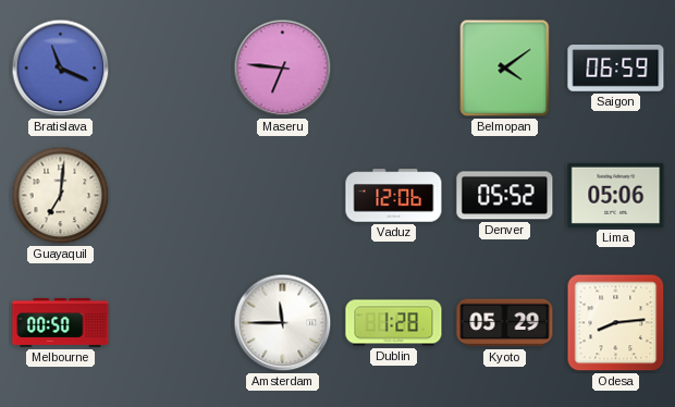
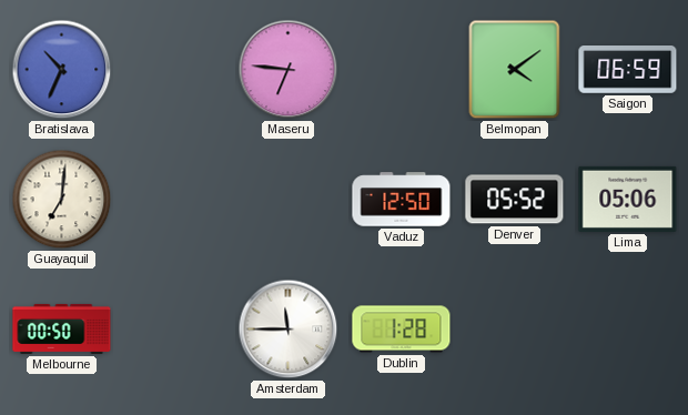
Bratislava: 11:19 -> 10:34 (62, 70)
Vaduz: 12:06 -> 12:50 (402, 200)
Kyoto: 05:29 -> none (505, 323)
Odesa: 8:14 -> none (616, 323)
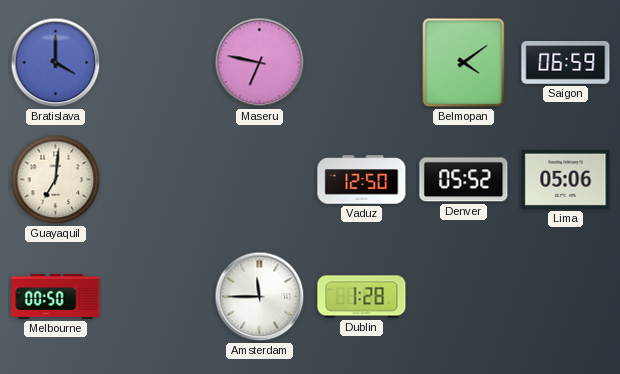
Bratislava: 10:34 -> 4:00 (56, 63)
Maseru: 6:46 -> 6:47 (260, 63)
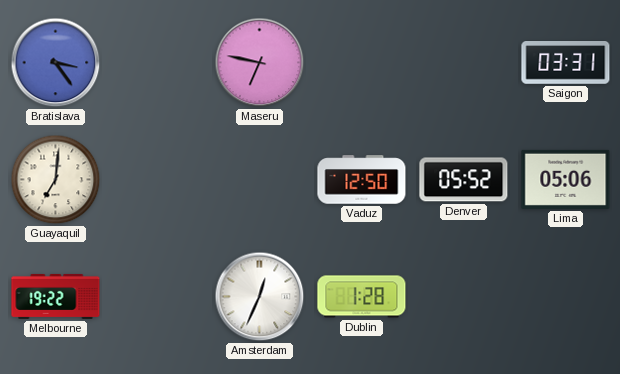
Bratislava: 4:00 -> 3:24 (56, 63)
Belmopan: 4:09 -> none (464, 63)
Saigon: 06:59 -> 03:31 (566, 63)
Melbourne: 00:50 -> 19:22 (56, 296)
Amsterdam: 11:45 -> 12:34 (260, 297)
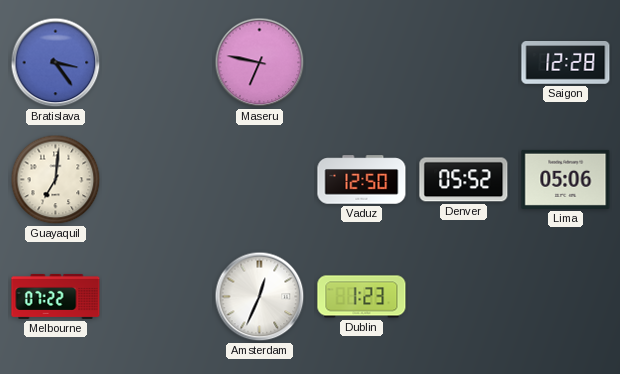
Saigon: 03:31 -> 12:28 (566, 63)
Melbourne: 19:22 -> 07:22 (56, 296)
Dublin: 1:28 -> 1:23 (362, 297)
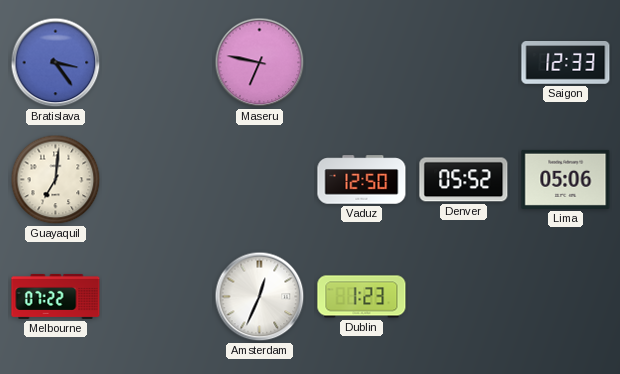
Saigon: 12:28 -> 12:33 (566, 63)
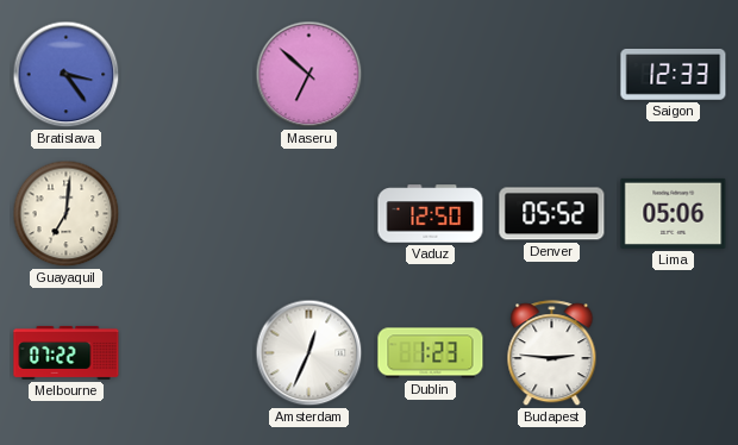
Maseru: 6:47 -> 6:52 (309, 75)
Budapest: none -> 2:46 (552, 353)
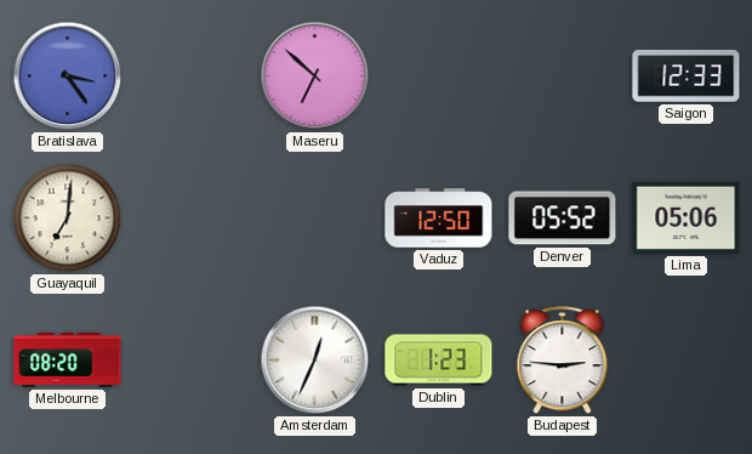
Melbourne: 07:22 -> 08:20 (68, 359)
